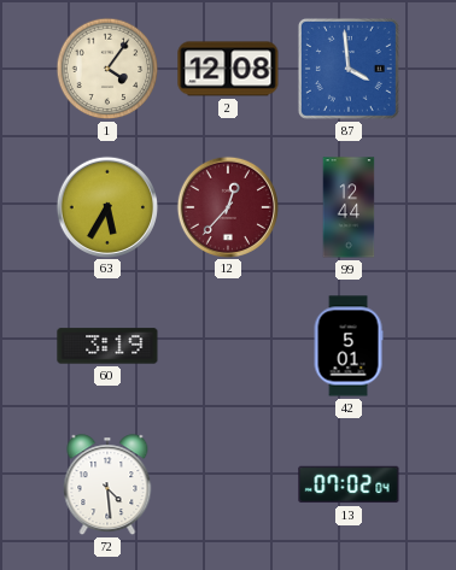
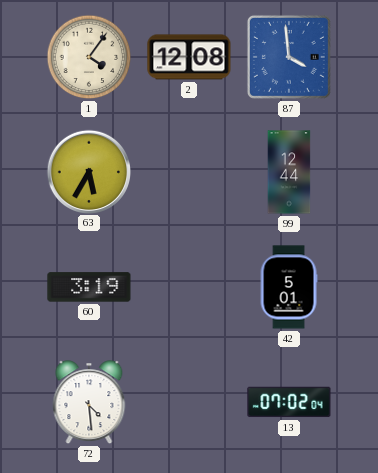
12: 12:37 -> none (227, 206)
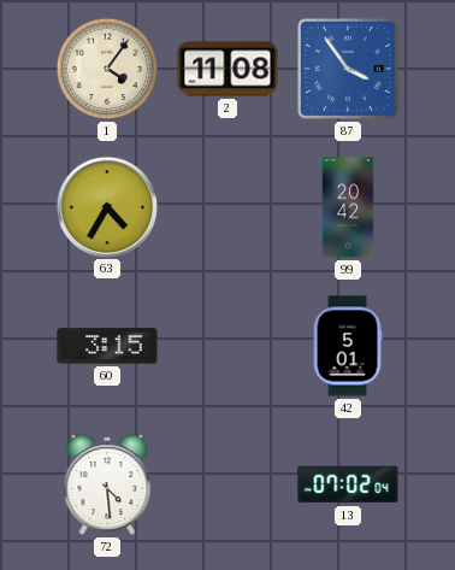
2: 12:08 -> 11:08 (227, 69)
87: 3:59 -> 3:54 (348, 69)
63: 5:35 -> 4:35 (106, 206)
99: 12:44 -> 20:42 (348, 207)
60: 3:19 -> 3:15 (107, 346)
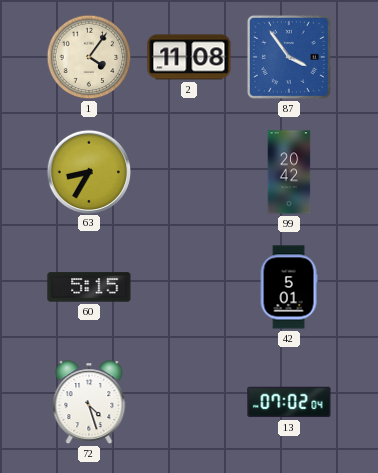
63: 4:35 -> 8:35 (88, 171)
60: 3:15 -> 5:15 (89, 287)
72: 4:29 -> 4:27 (89, 403)
